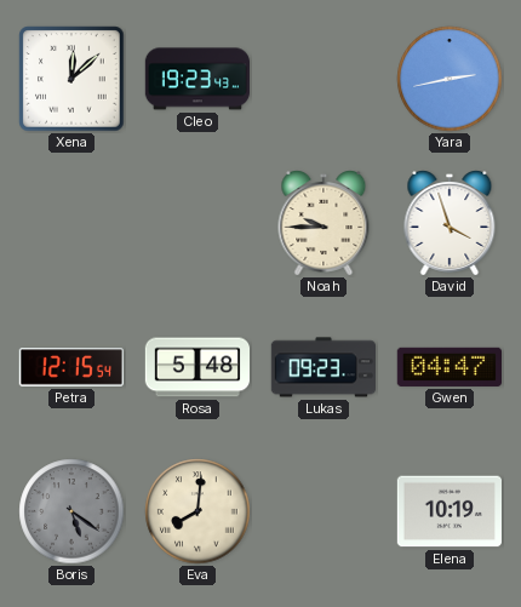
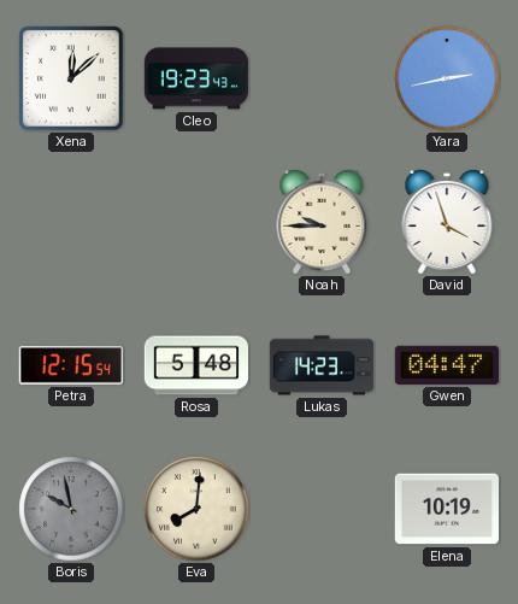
Lukas: 09:23 -> 14:23 (320, 365)
Boris: 5:21 -> 9:58 (71, 509)
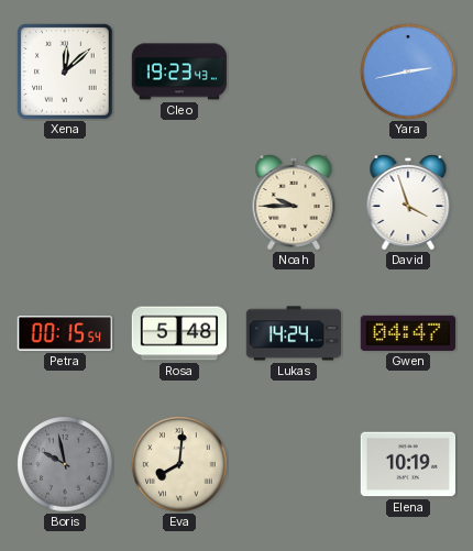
Petra: 12:15 -> 00:15 (64, 333)
Lukas: 14:23 -> 14:24 (293, 333)
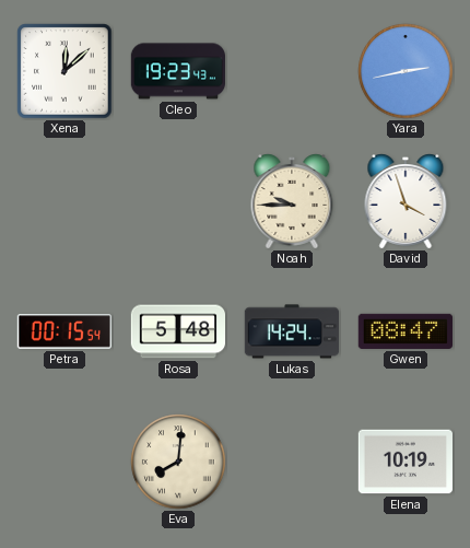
Gwen: 04:47 -> 08:47 (404, 331)
Boris: 9:58 -> none (65, 464)
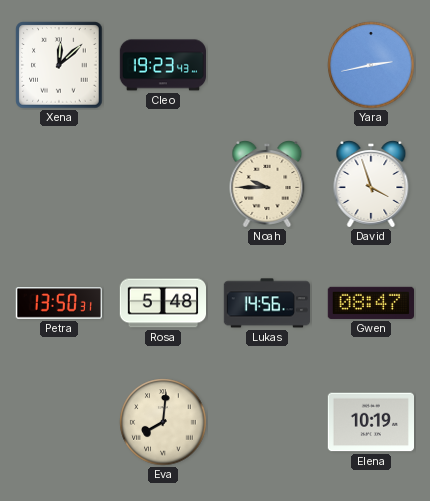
Petra: 00:15 -> 13:50 (58, 303)
Lukas: 14:24 -> 14:56 (266, 303)
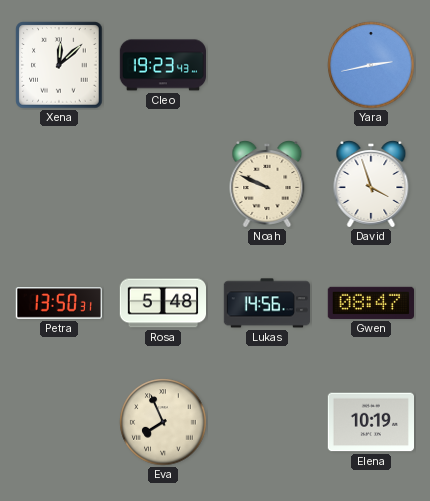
Noah: 9:45 -> 9:49 (267, 184)
Eva: 8:01 -> 7:56 (163, 422)
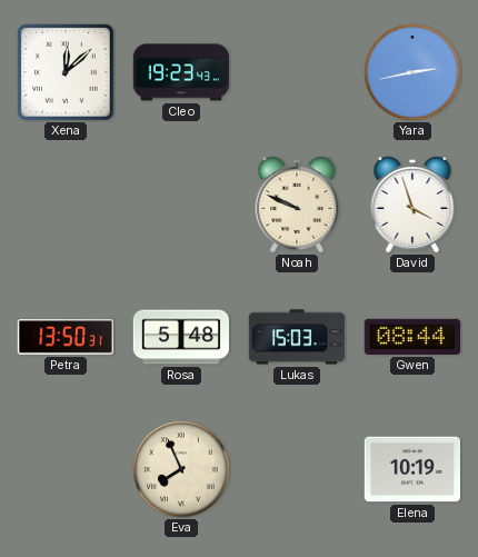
Lukas: 14:56 -> 15:03 (296, 337)
Gwen: 08:47 -> 08:44 (411, 337)
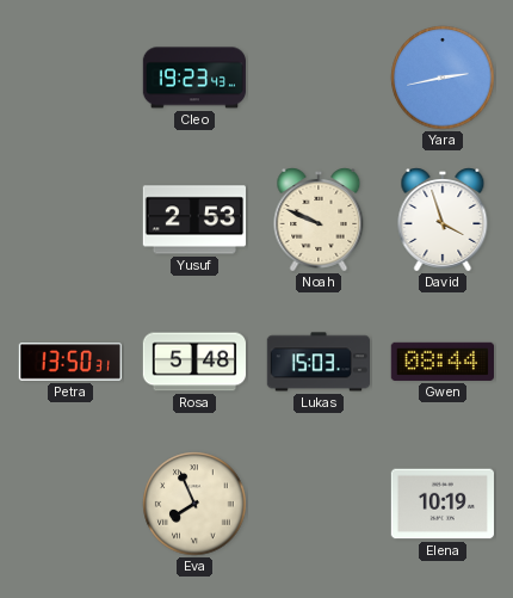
Xena: 12:08 -> none (66, 72)
Yusuf: none -> 2:53 (193, 220)
